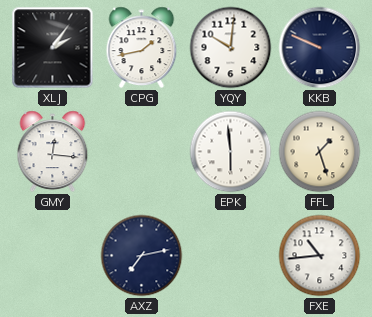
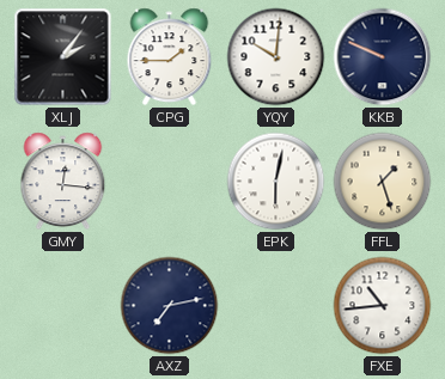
CPG: 1:43 -> 1:45 (170, 57)
EPK: 5:59 -> 6:02 (276, 182)
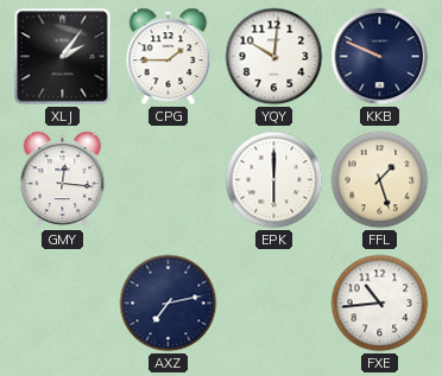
EPK: 6:02 -> 6:00 (274, 180)
